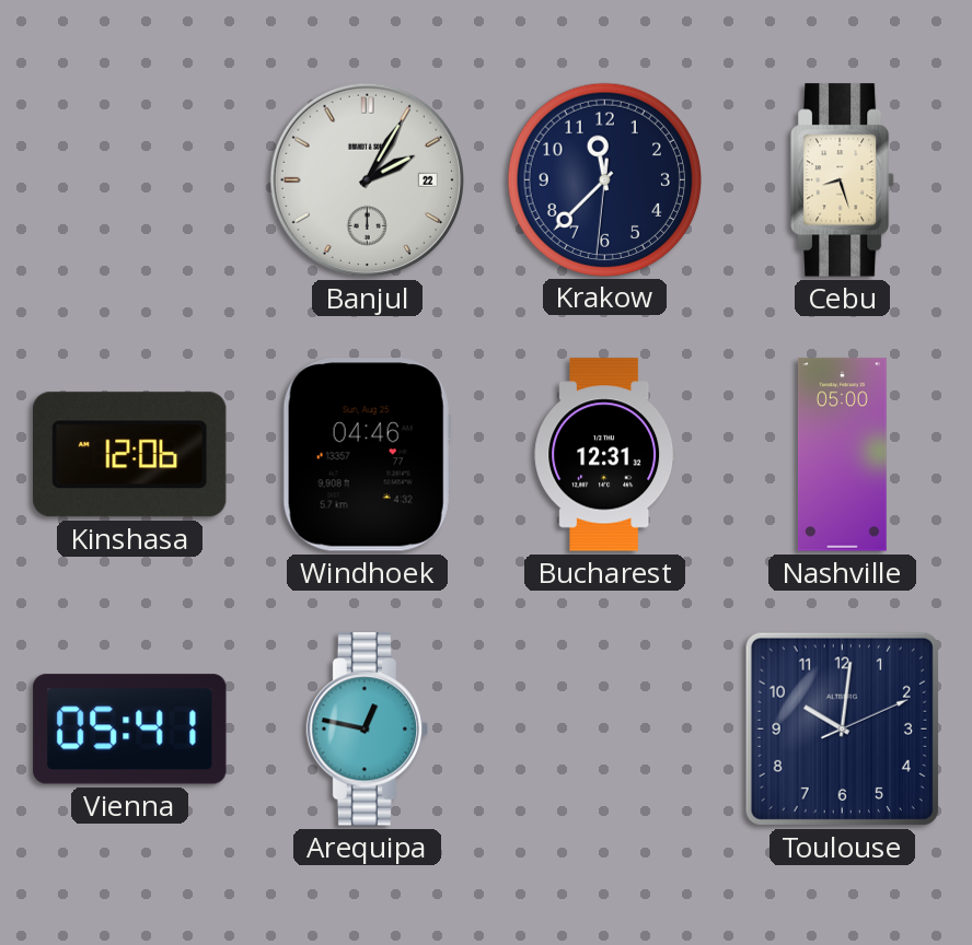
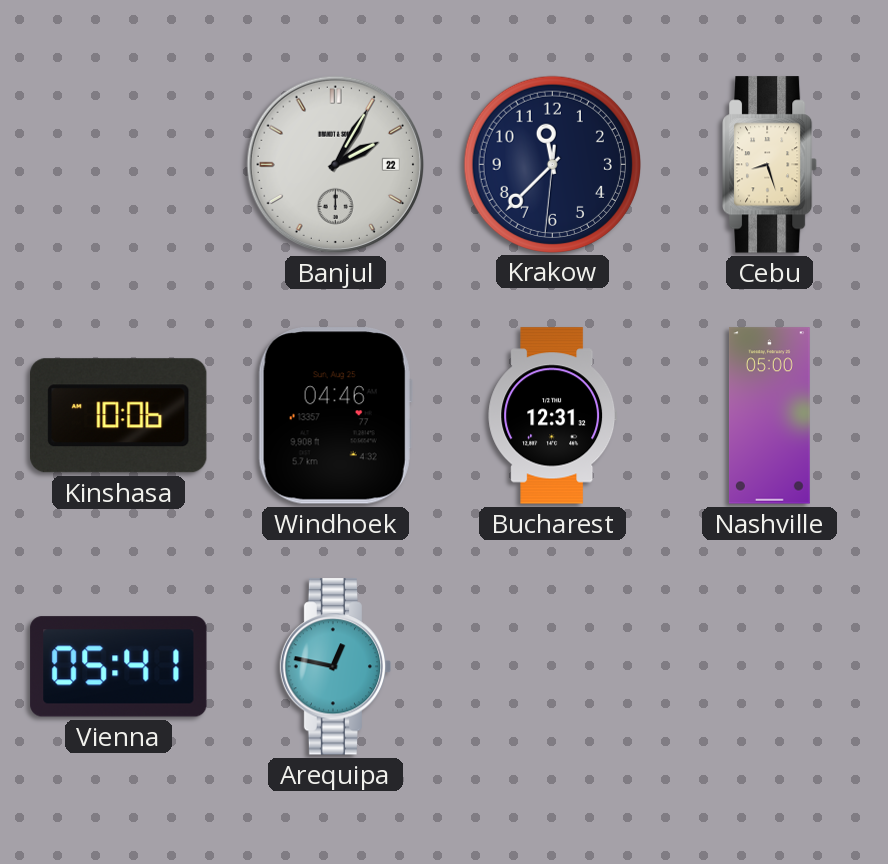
Kinshasa: 12:06 -> 10:06 (119, 416)
Toulouse: 10:01 -> none (842, 728)
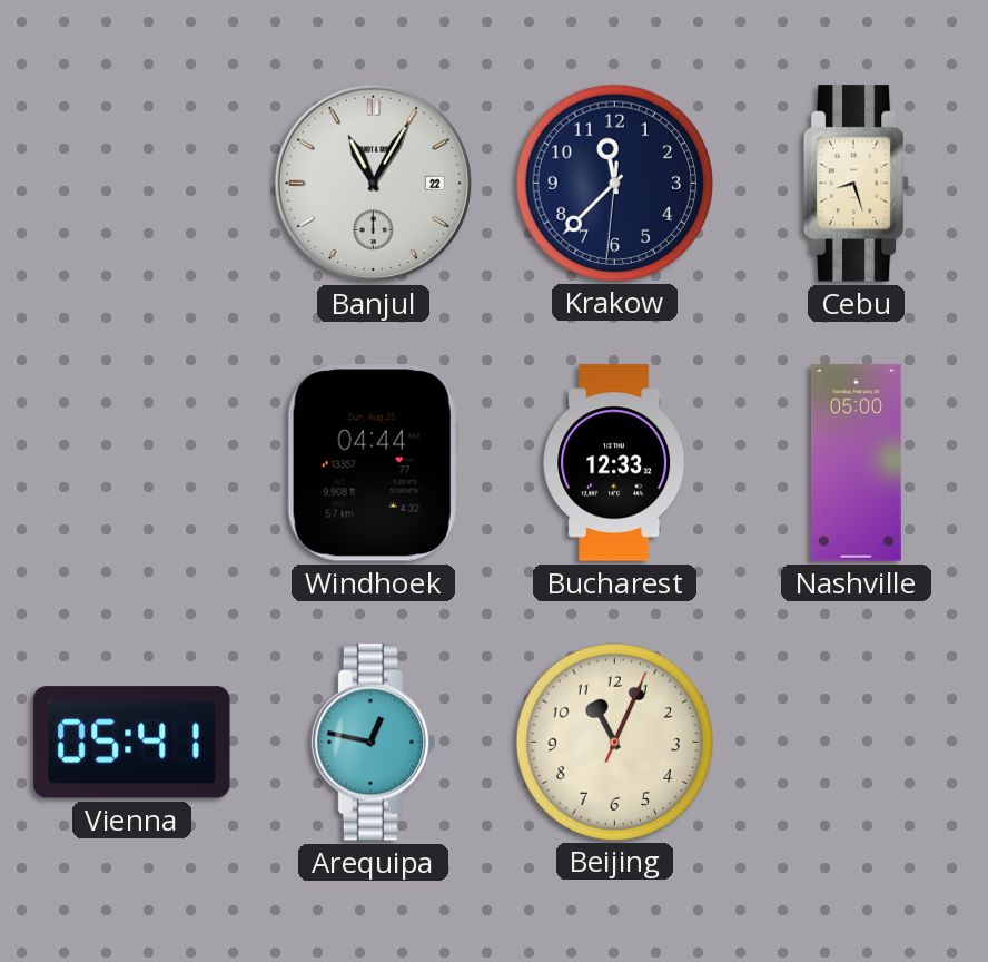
Banjul: 2:05 -> 11:05 (373, 183)
Kinshasa: 10:06 -> none (119, 416)
Windhoek: 04:46 -> 04:44 (373, 463)
Bucharest: 12:31 -> 12:33 (615, 463)
Beijing: none -> 11:04 (614, 742)
